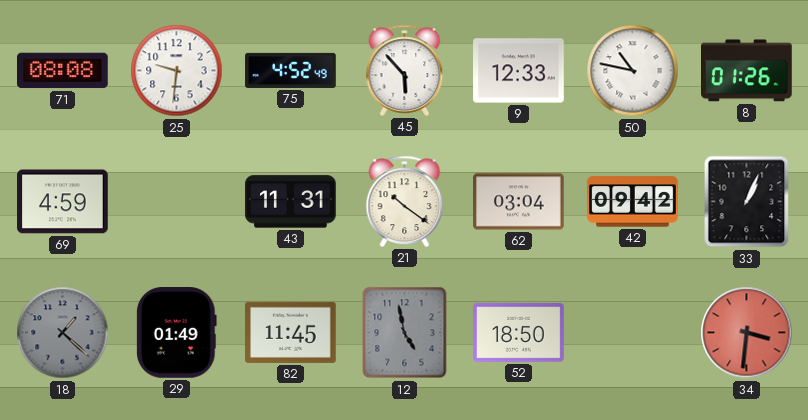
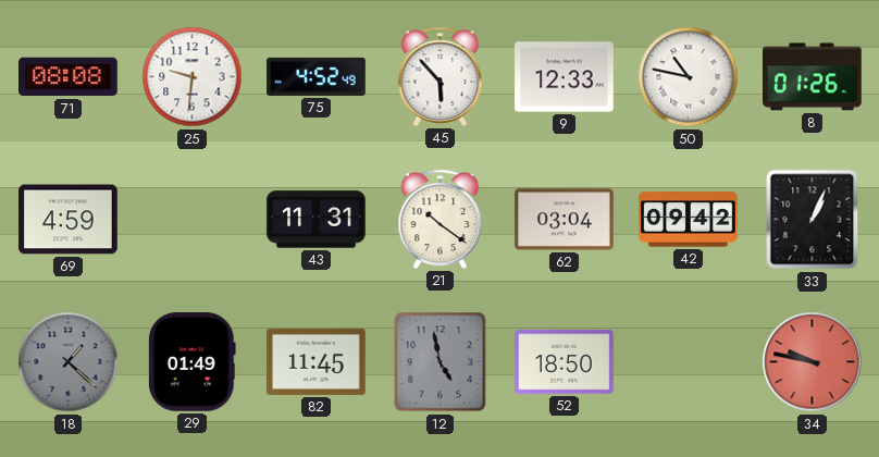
34: 3:31 -> 9:47 (813, 362)
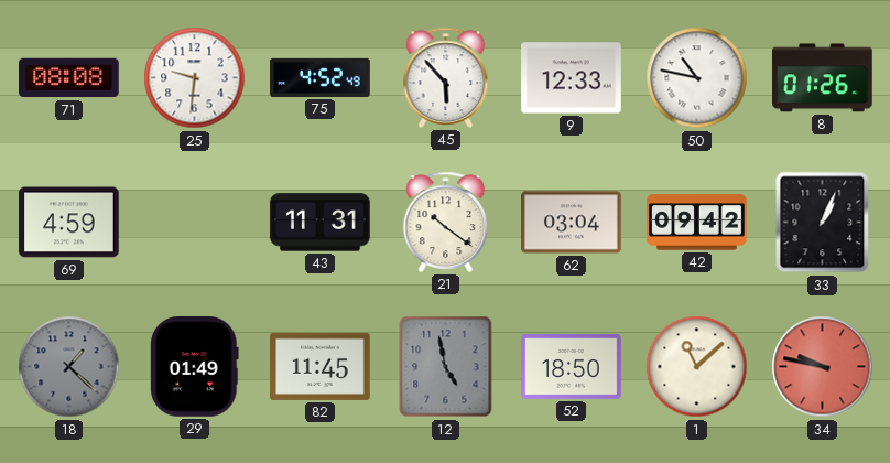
1: none -> 11:08 (697, 367)
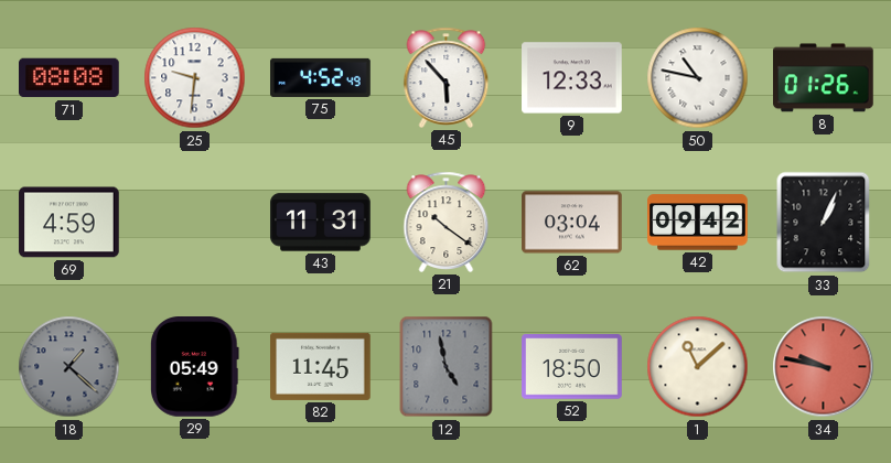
29: 01:49 -> 05:49 (195, 367)
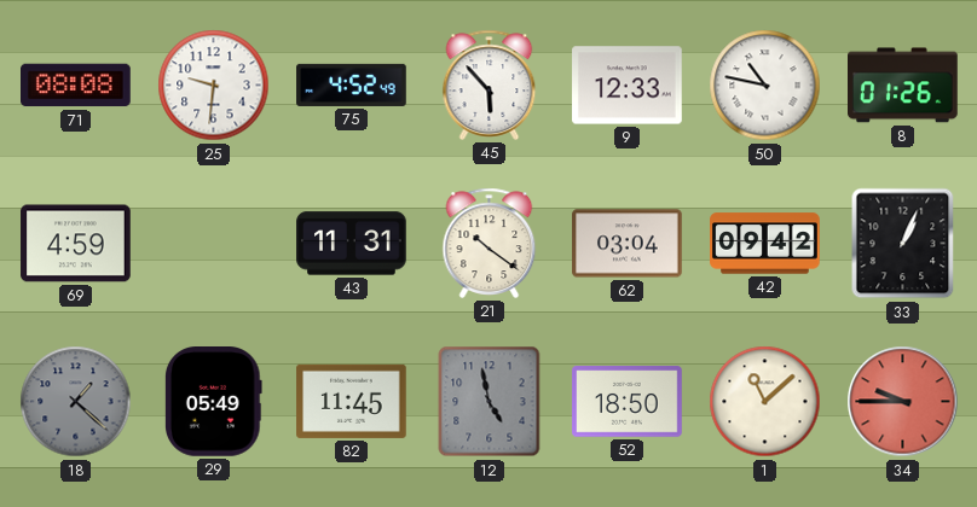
34: 9:47 -> 9:45 (903, 402)
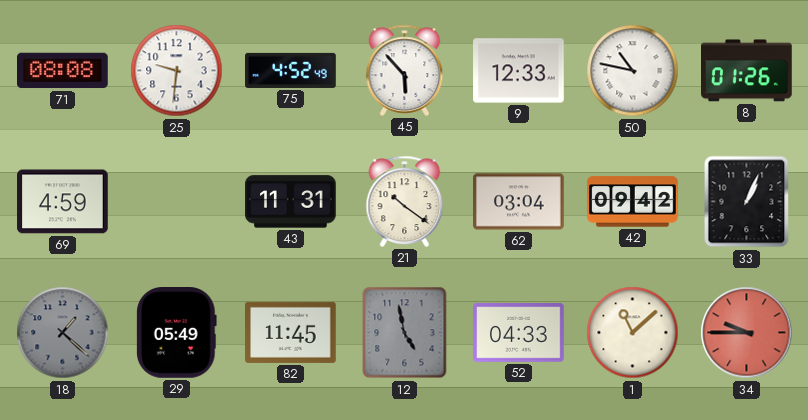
52: 18:50 -> 04:33 (519, 333)
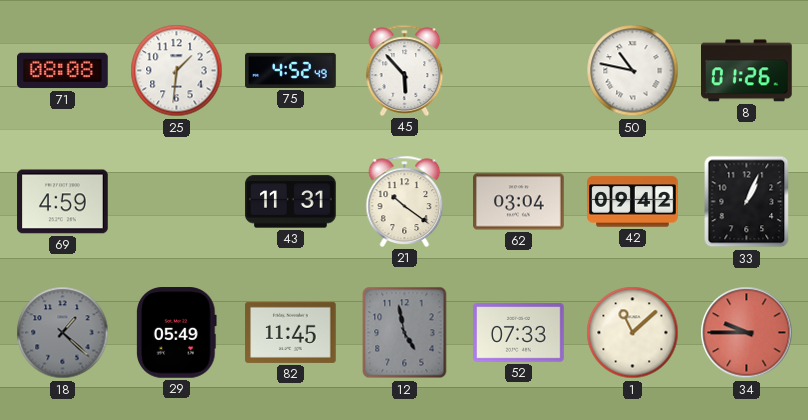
25: 9:31 -> 1:31 (177, 71)
9: 12:33 -> none (519, 71)
52: 04:33 -> 07:33 (519, 333)
